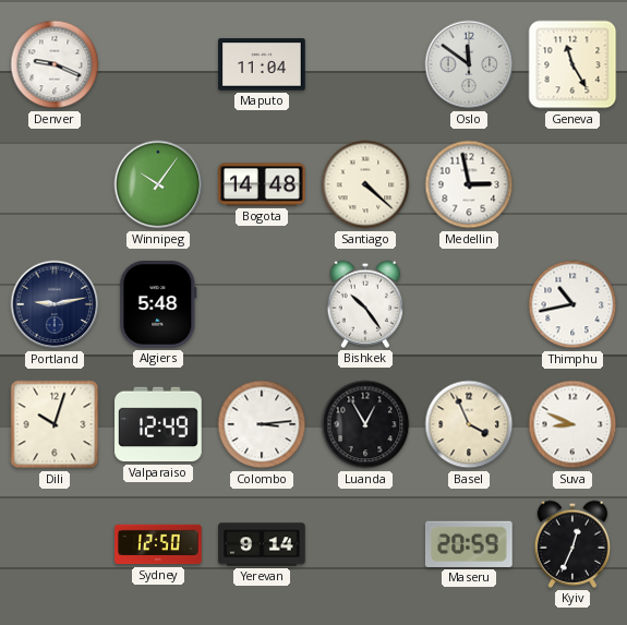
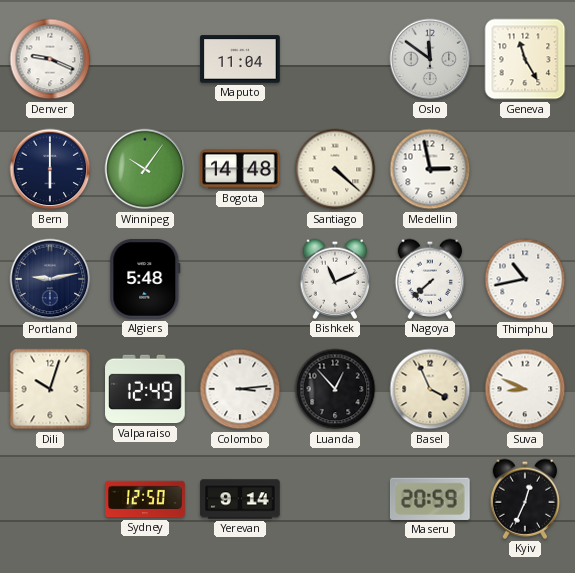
Bern: none -> 6:00 (50, 169)
Bishkek: 10:24 -> 11:11 (335, 279)
Nagoya: none -> 7:38 (430, 279)
Luanda: 12:55 -> 12:53 (335, 389)
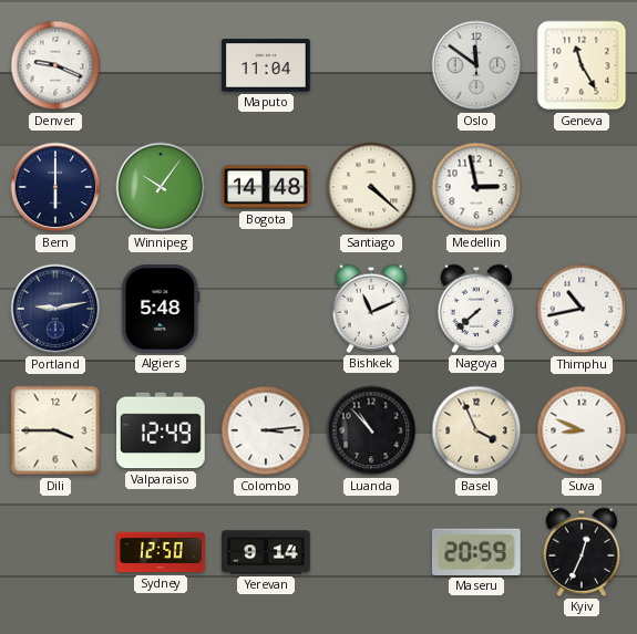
Dili: 10:03 -> 3:45 (55, 430)
Luanda: 12:53 -> 10:53 (371, 430)
